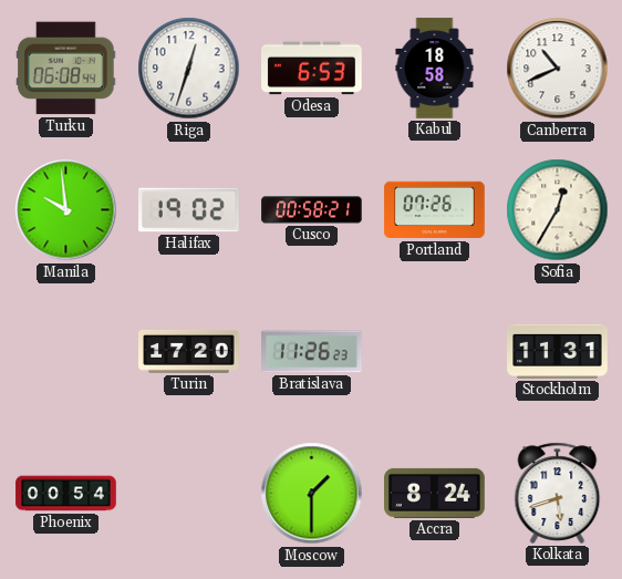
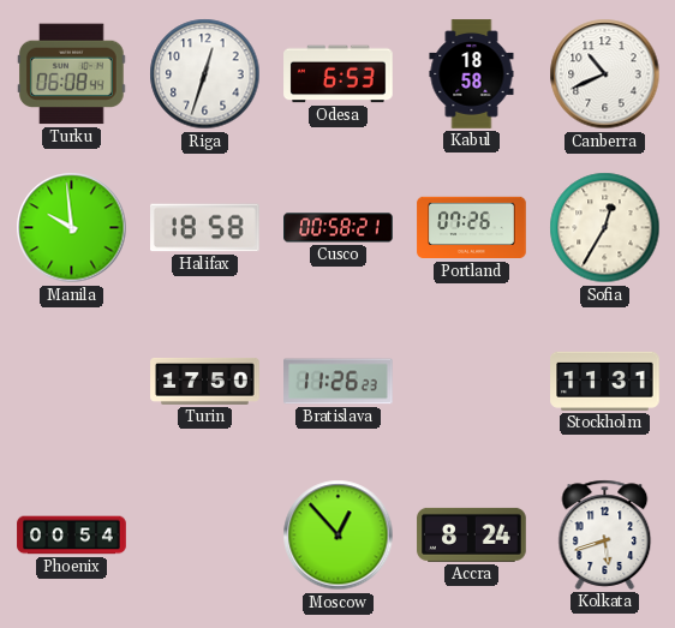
Halifax: 19:02 -> 18:58 (205, 228)
Turin: 17:20 -> 17:50 (205, 381)
Moscow: 1:30 -> 12:53 (339, 536)
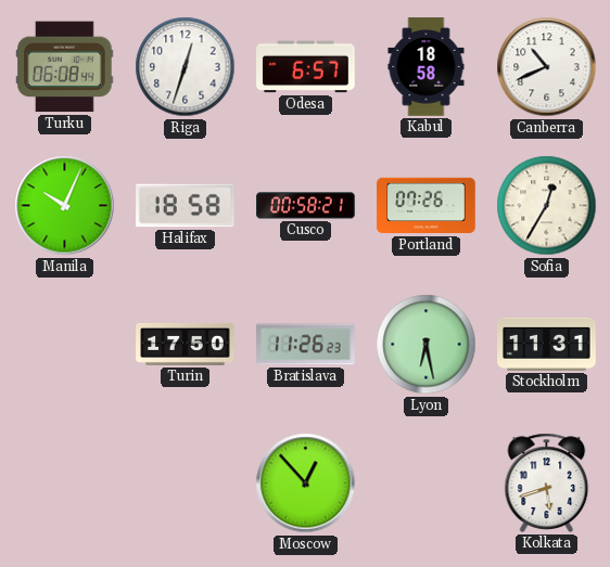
Odesa: 6:53 -> 6:57 (306, 67)
Manila: 9:59 -> 10:04 (65, 206)
Lyon: none -> 6:28 (427, 345)
Phoenix: 00:54 -> none (72, 536)
Accra: 8:24 -> none (472, 534)
